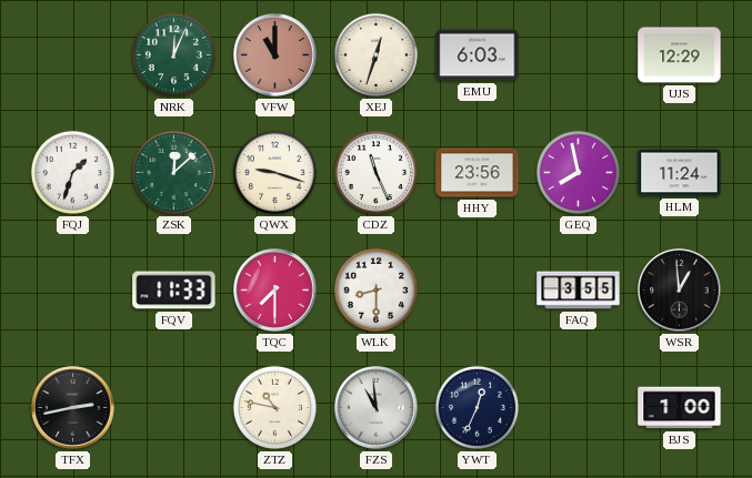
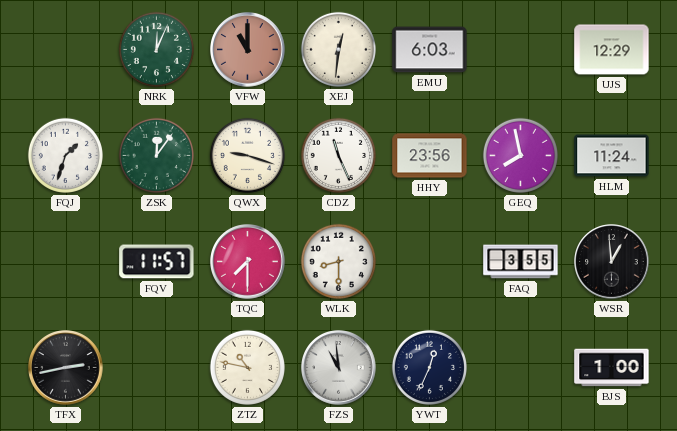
XEJ: 12:33 -> 12:31 (338, 49)
ZSK: 12:08 -> 12:06 (156, 155)
FQV: 11:33 -> 11:57 (157, 262)
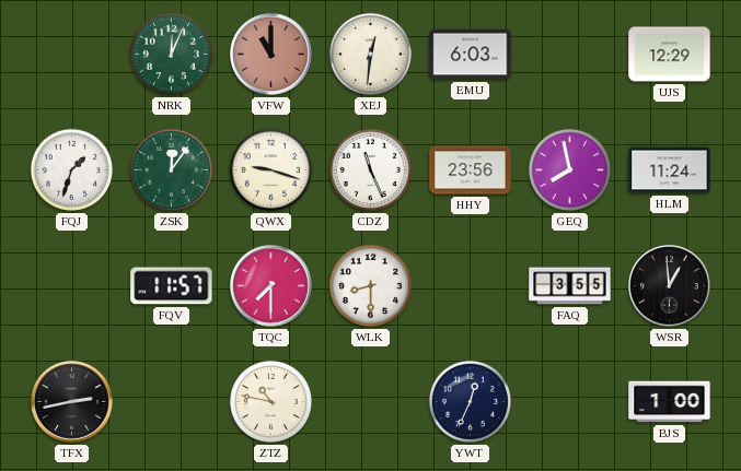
FZS: 10:59 -> none (339, 368)
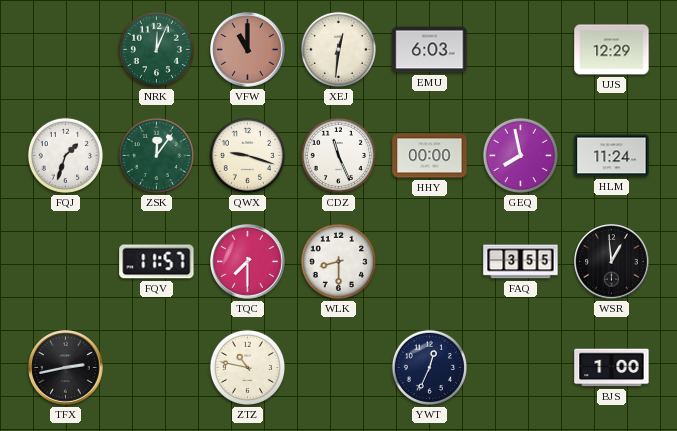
HHY: 23:56 -> 00:00 (430, 156)
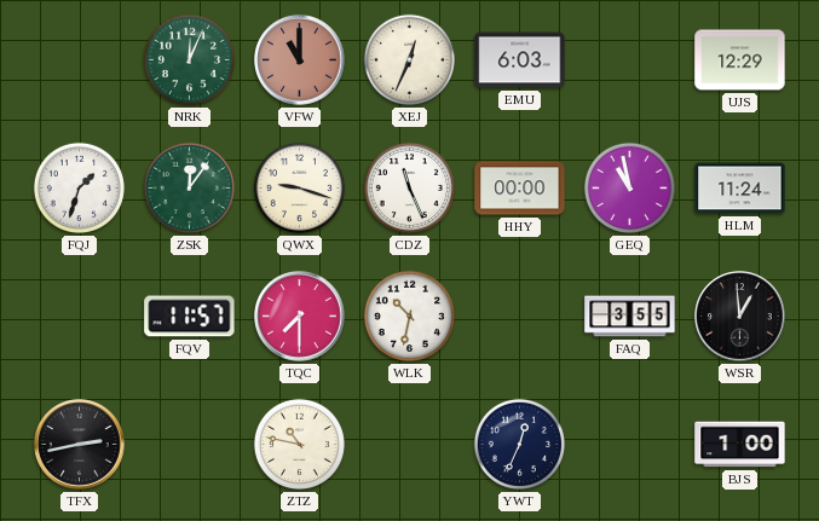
XEJ: 12:31 -> 12:34 (409, 59)
GEQ: 7:58 -> 10:58 (629, 187)
WLK: 8:30 -> 10:32 (409, 316)
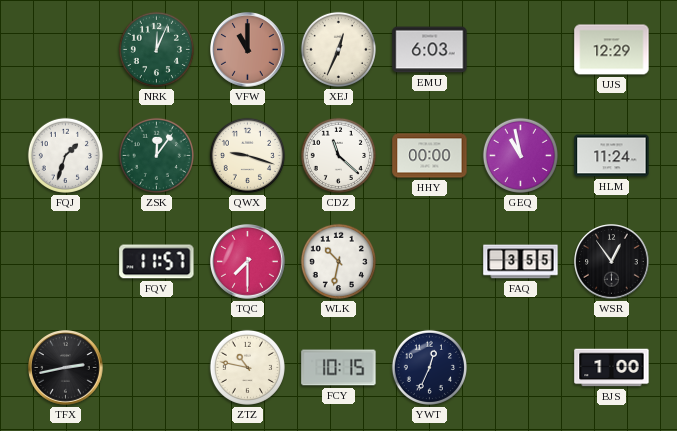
CDZ: 11:26 -> 11:22 (338, 155)
WSR: 12:59 -> 12:54 (612, 262)
FCY: none -> 10:15 (339, 368)
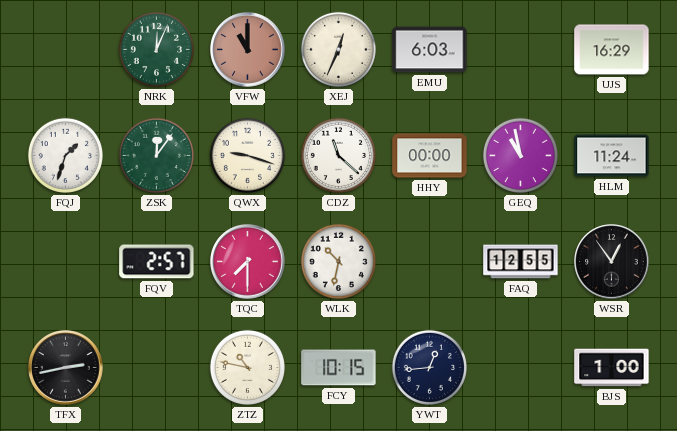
UJS: 12:29 -> 16:29 (612, 50)
FQV: 11:57 -> 2:57 (157, 262)
FAQ: 3:55 -> 12:55 (521, 262)
YWT: 12:34 -> 12:44 (429, 367)
